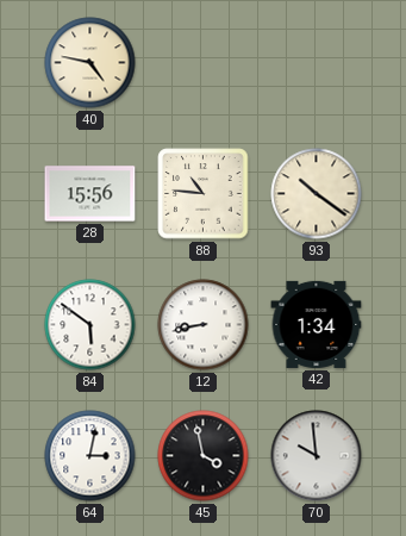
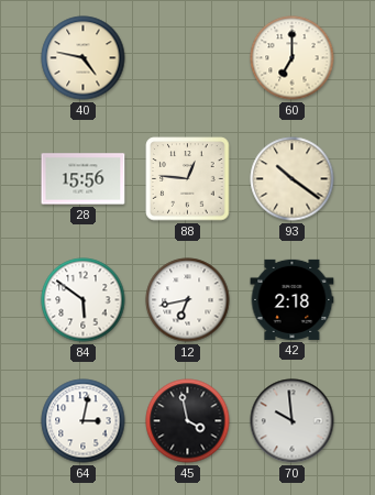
60: none -> 7:00 (293, 58)
88: 10:46 -> 12:46 (188, 179)
12: 8:43 -> 6:43 (188, 300)
42: 1:34 -> 2:18 (293, 299)
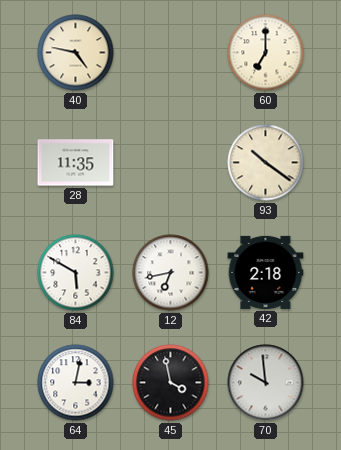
28: 15:56 -> 11:35 (76, 163)
88: 12:46 -> none (188, 179)
84: 5:51 -> 5:50 (76, 273)
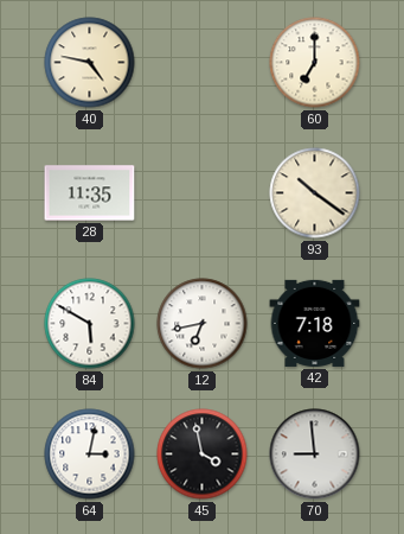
42: 2:18 -> 7:18 (315, 323)
70: 9:59 -> 8:59 (315, 454)
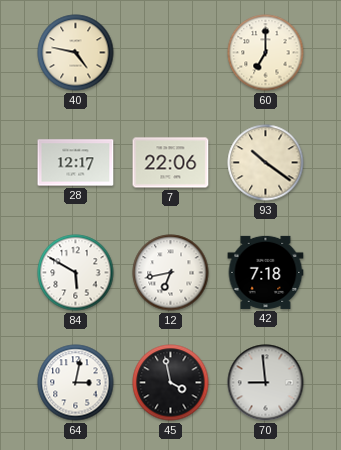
28: 11:35 -> 12:17 (76, 163)
7: none -> 22:06 (171, 163)
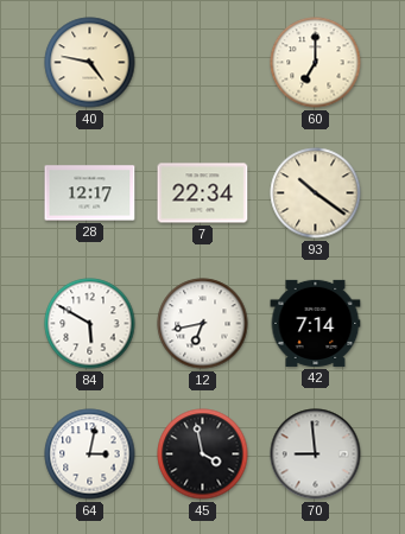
7: 22:06 -> 22:34 (203, 193)
42: 7:18 -> 7:14 (316, 323)
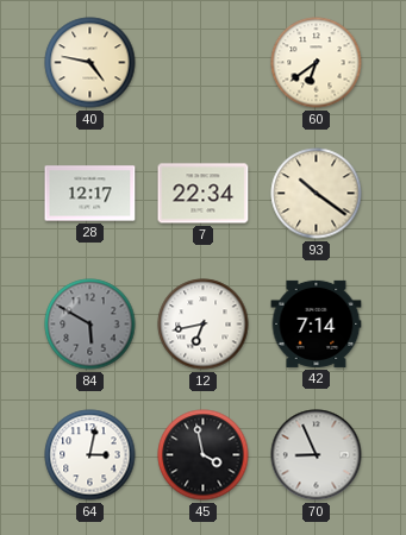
60: 7:00 -> 6:39 (317, 63)
84 dial: white -> grey (90, 325)
70: 8:59 -> 8:56 (317, 455)
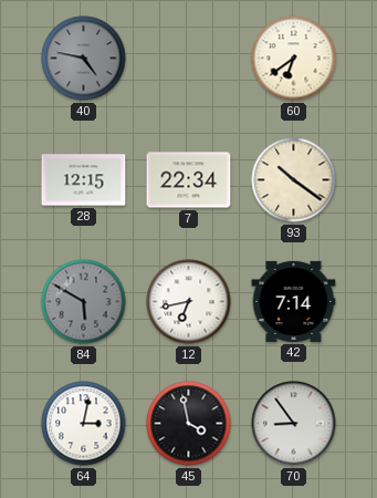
40 dial: cream -> grey (84, 59)
28: 12:17 -> 12:15 (84, 180)
70: 8:56 -> 8:54 (294, 424)
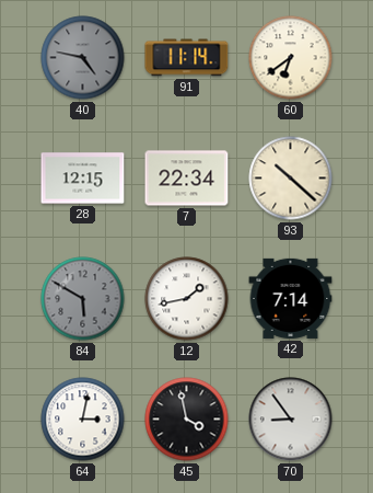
91: none -> 11:14 (187, 58)
93: 10:21 -> 10:22 (291, 179)
12: 6:43 -> 1:43 (187, 299)
